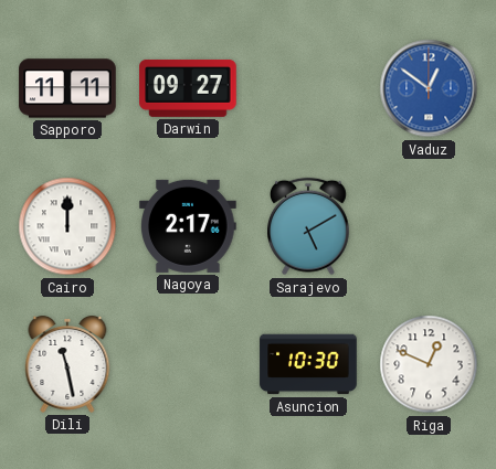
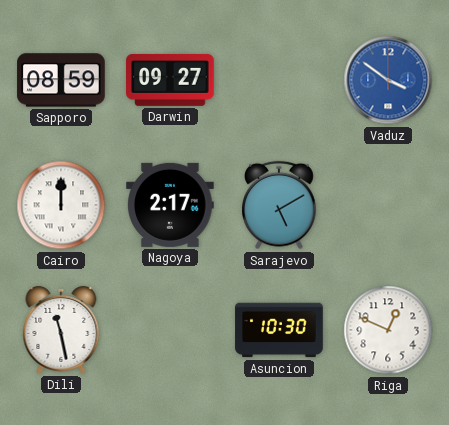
Sapporo: 11:11 -> 08:59 (61, 80)
Vaduz: 12:51 -> 3:51 (388, 80)
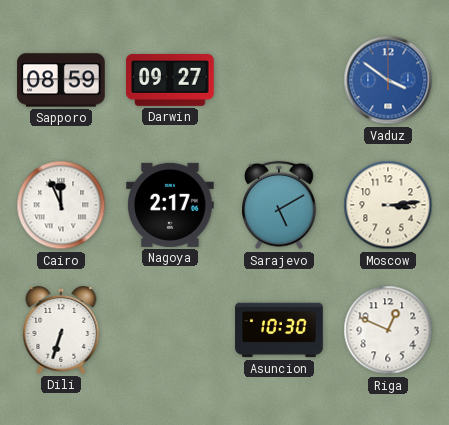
Cairo: 12:00 -> 11:56 (61, 205)
Moscow: none -> 3:14 (388, 205)
Dili: 11:28 -> 6:33 (61, 330)
